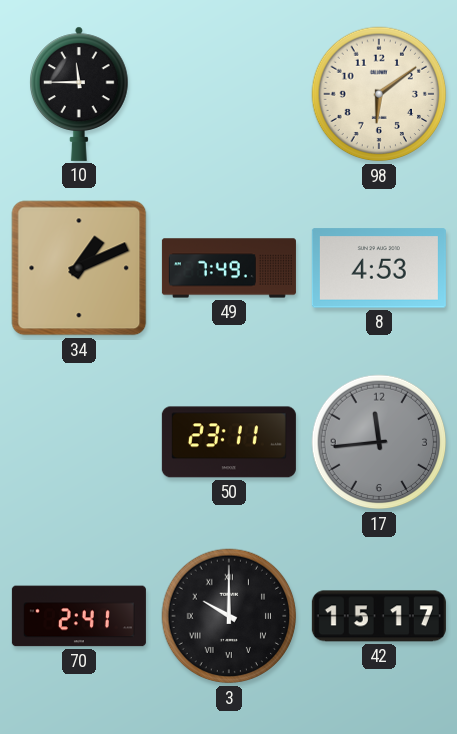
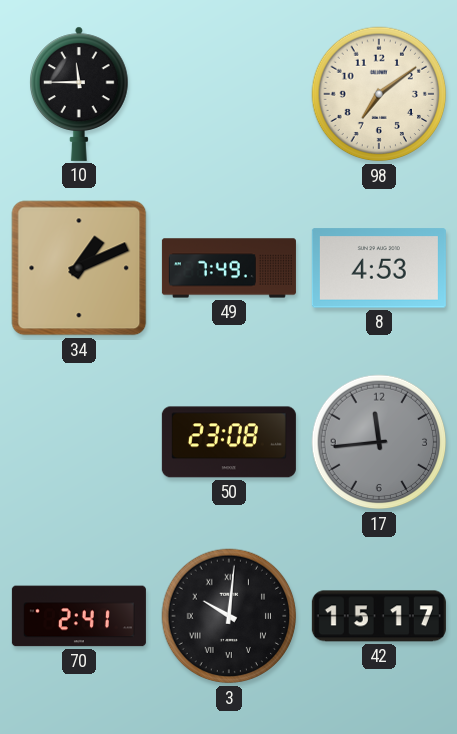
98: 6:09 -> 7:09 (379, 94)
50: 23:11 -> 23:08 (229, 442)
3: 10:00 -> 10:01 (229, 616)
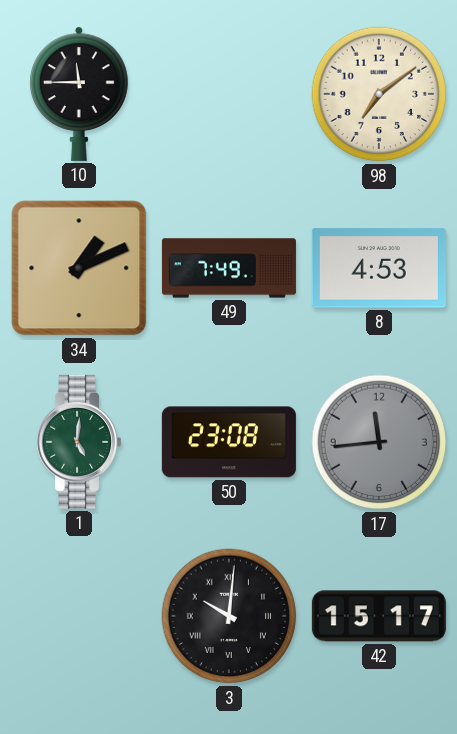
1: none -> 5:01 (79, 442)
70: 2:41 -> none (79, 616)
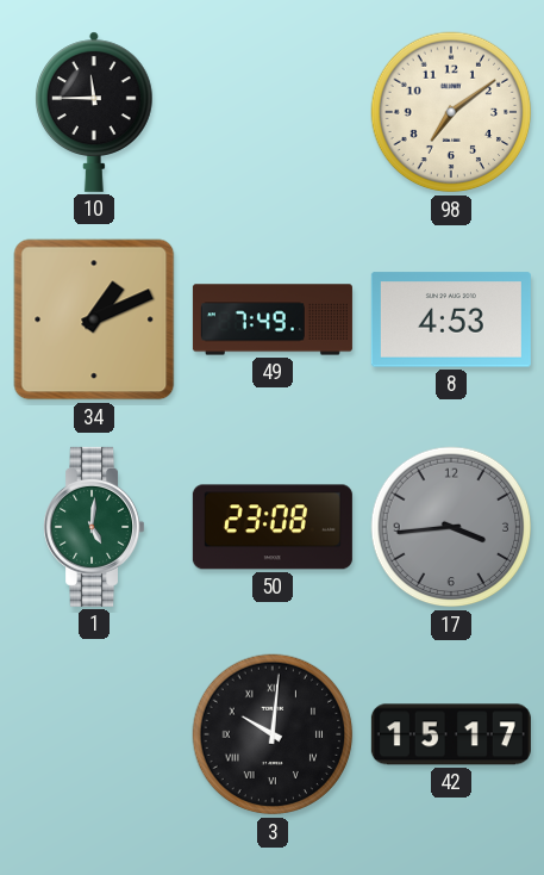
17: 11:44 -> 3:44 (451, 527)
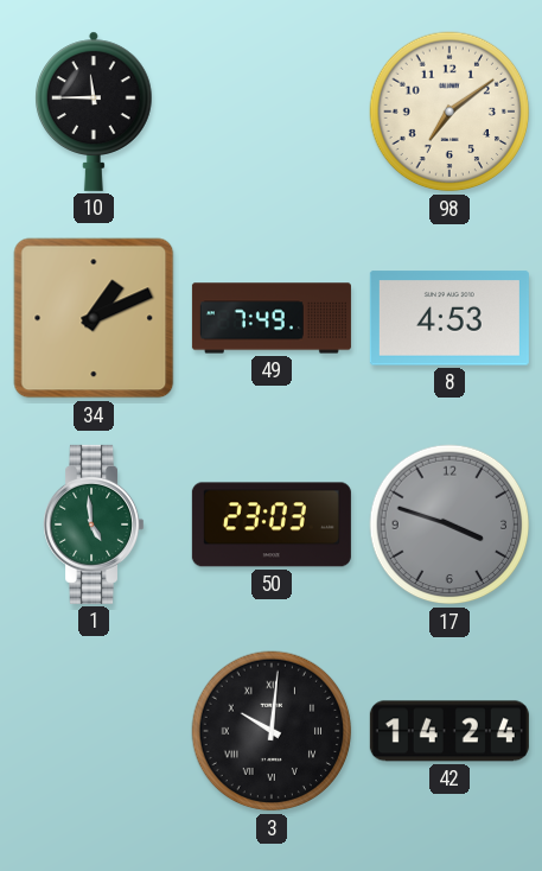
1: 5:01 -> 4:59 (94, 524)
50: 23:08 -> 23:03 (272, 524)
17: 3:44 -> 3:48 (449, 524)
42: 15:17 -> 14:24 (449, 731)
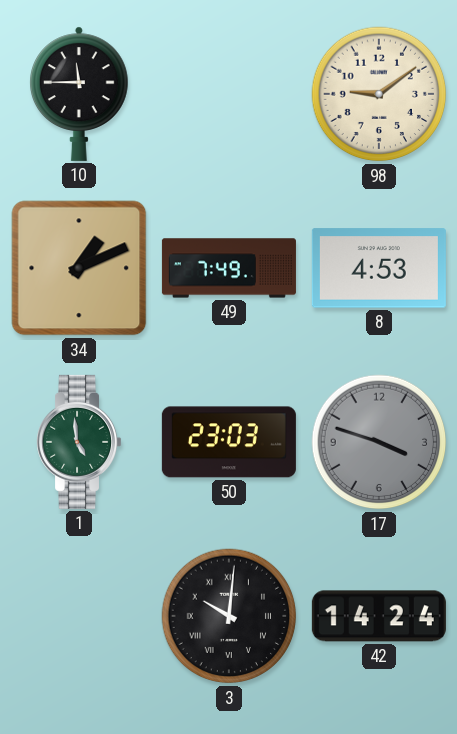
98: 7:09 -> 9:09 (379, 94)
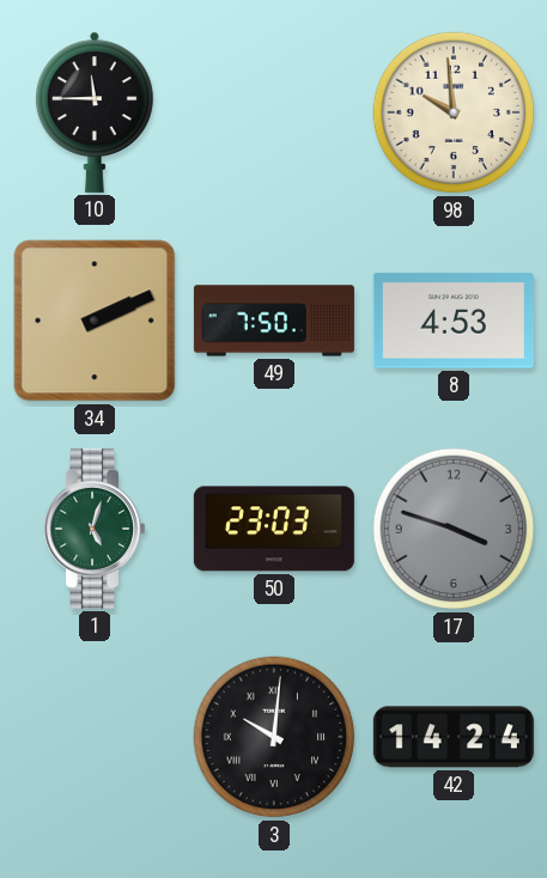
98: 9:09 -> 9:59 (454, 112)
34: 1:11 -> 2:11 (95, 321)
49: 7:49 -> 7:50 (274, 321)
1: 4:59 -> 5:03 (95, 529)
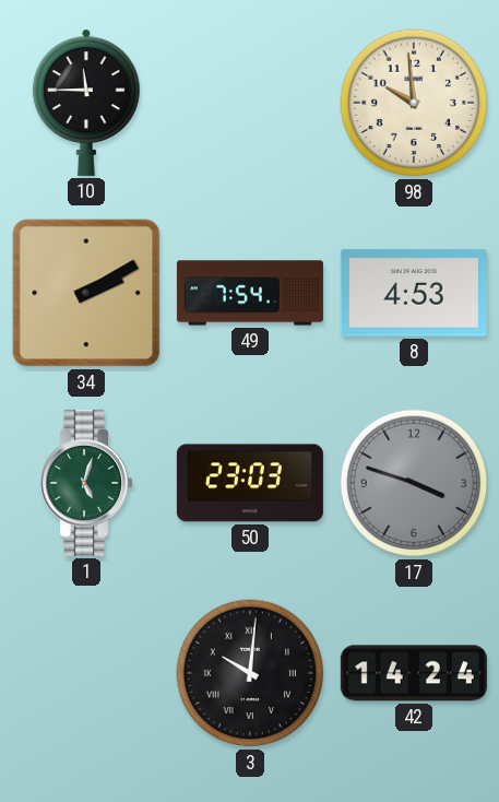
34: 2:11 -> 2:10 (86, 293)
49: 7:50 -> 7:54 (250, 293)
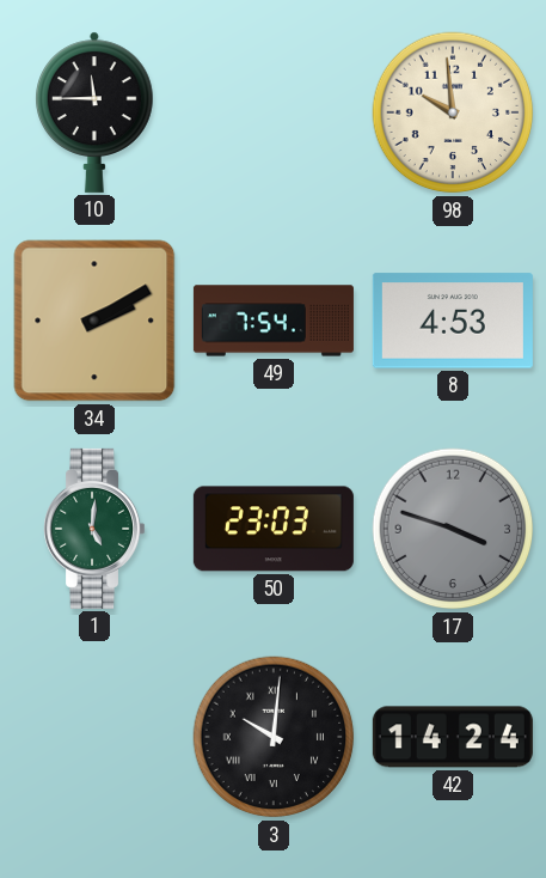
1: 5:03 -> 5:01 (94, 529)
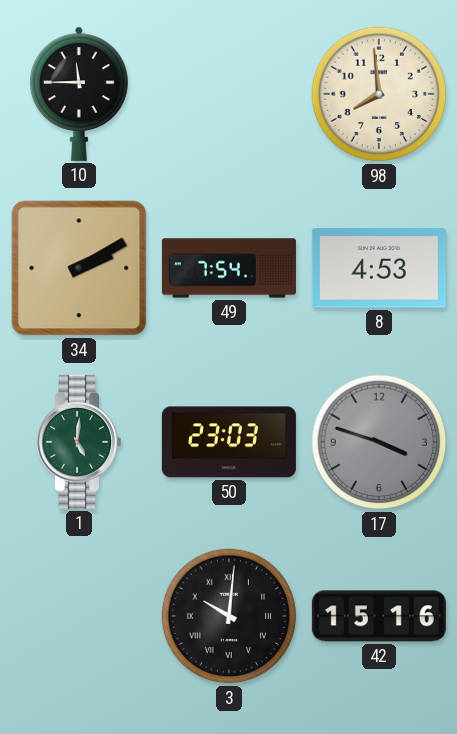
98: 9:59 -> 7:59 (379, 94)
42: 14:24 -> 15:16 (379, 616)
